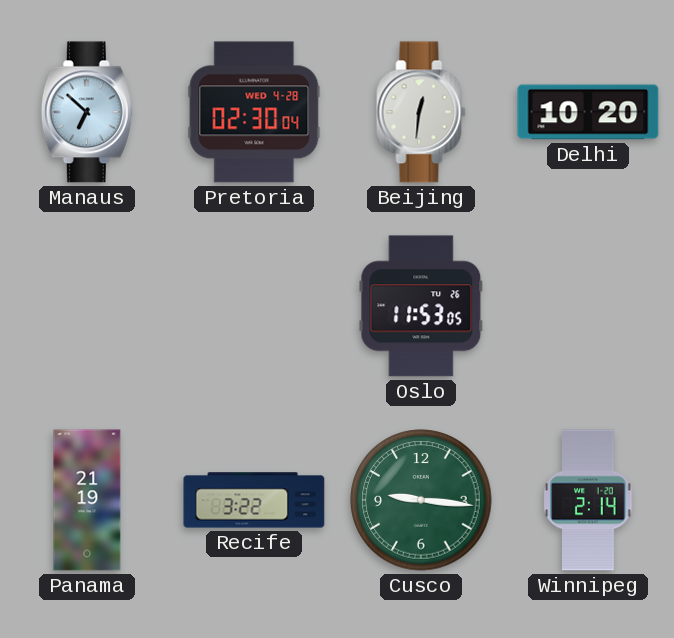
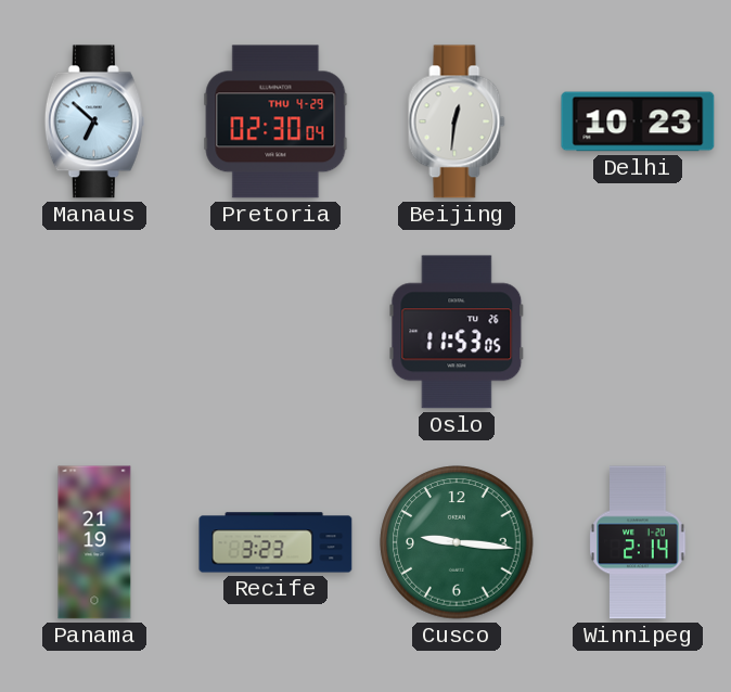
Pretoria date: WED 4-28 -> THU 4-29 (275, 121)
Delhi: 10:20 -> 10:23 (638, 121)
Recife: 3:22 -> 3:23 (275, 542)
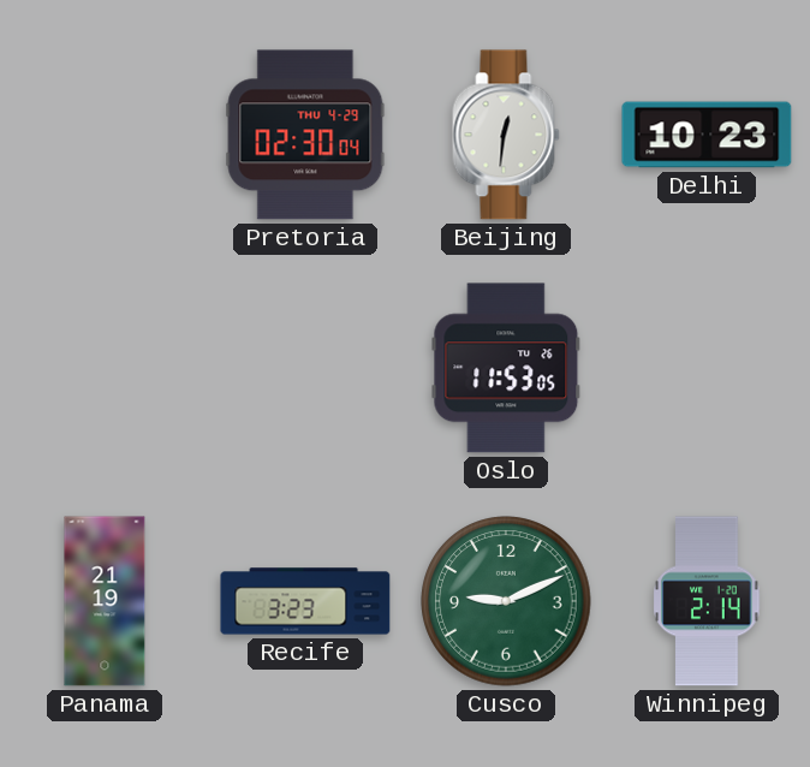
Manaus: 6:52 -> none (94, 121)
Cusco: 9:16 -> 9:11 (506, 601)
